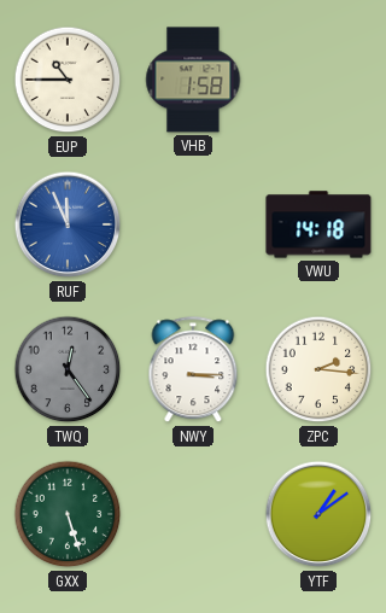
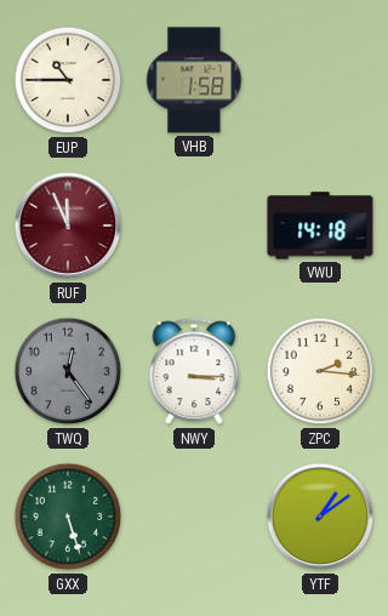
RUF dial: blue -> burgundy (68, 226)
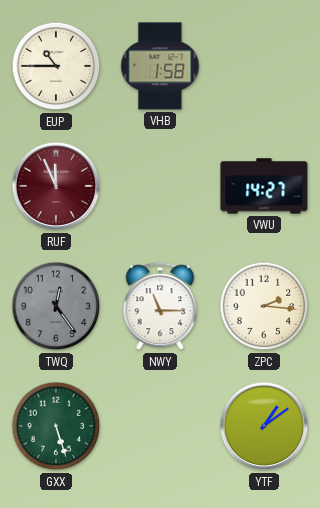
VWU: 14:18 -> 14:27 (264, 186)
NWY: 3:15 -> 11:15 (160, 307)
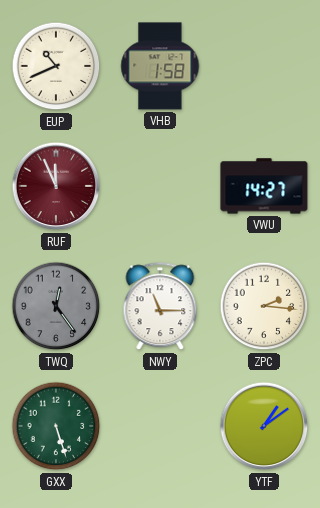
EUP: 10:45 -> 10:41 (56, 66)
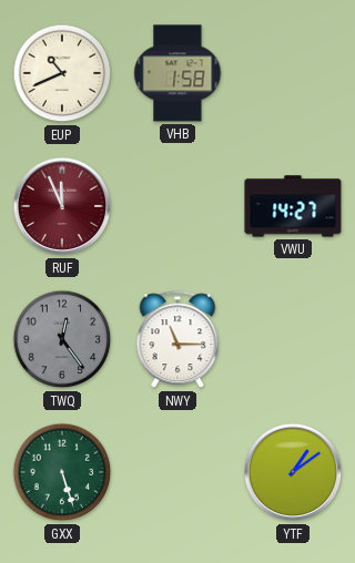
ZPC: 2:16 -> none (264, 306)
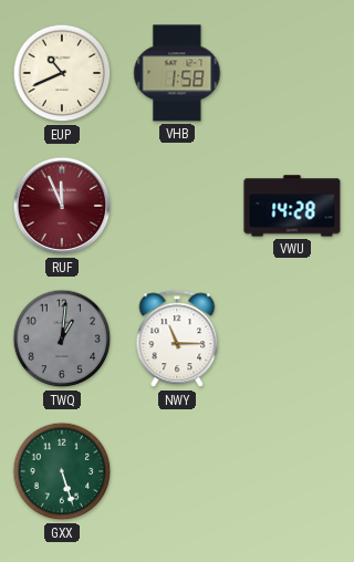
VWU: 14:27 -> 14:28 (292, 206)
TWQ: 12:24 -> 1:01 (62, 339)
YTF: 1:09 -> none (293, 472)
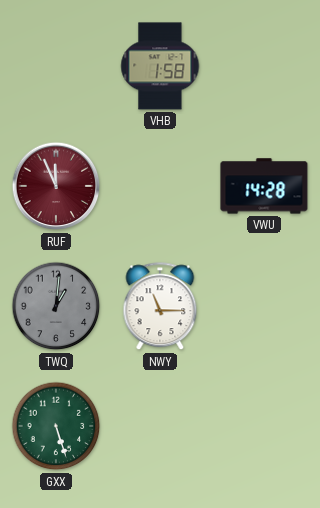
EUP: 10:41 -> none (62, 73)
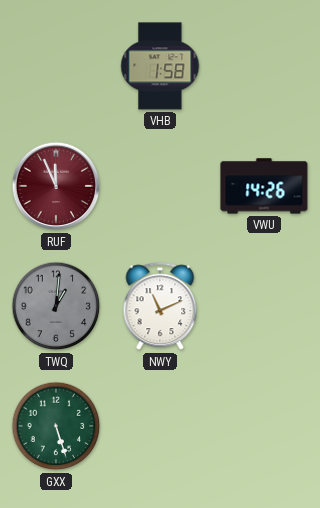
VWU: 14:28 -> 14:26 (264, 186)
NWY: 11:15 -> 11:11 (160, 307)
